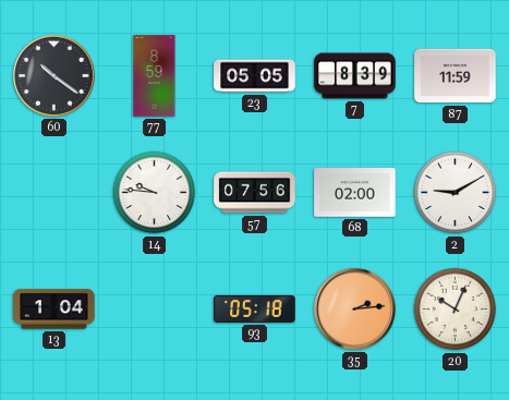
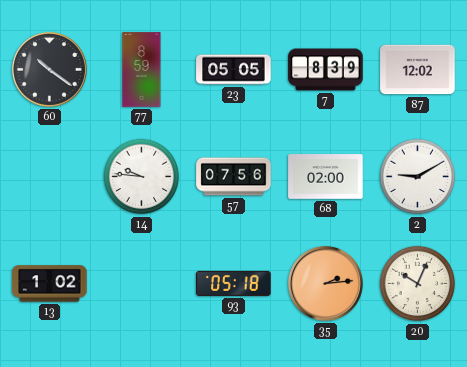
87: 11:59 -> 12:02 (418, 70)
13: 1:04 -> 1:02 (50, 284)
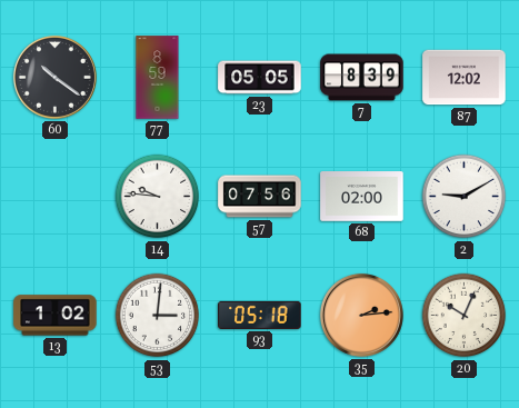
53: none -> 3:01 (158, 316)
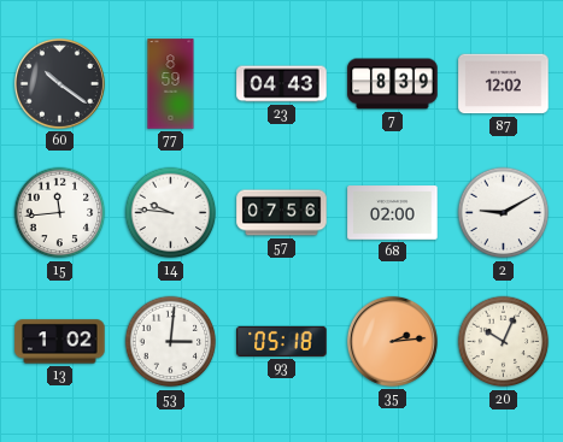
23: 05:05 -> 04:43 (282, 84)
15: none -> 11:44 (60, 213)
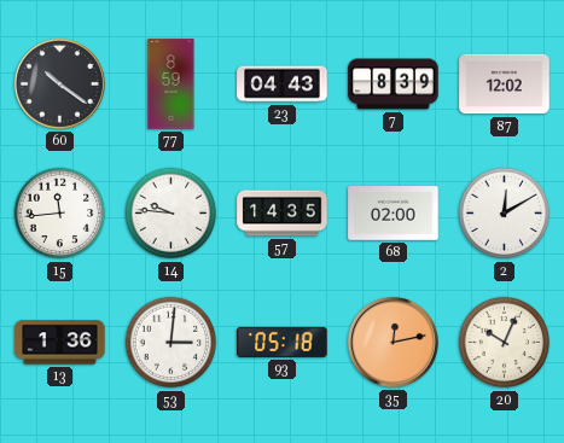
57: 07:56 -> 14:35 (283, 214)
2: 9:10 -> 12:10 (505, 214)
13: 1:02 -> 1:36 (60, 343)
35: 2:14 -> 12:13 (393, 342)
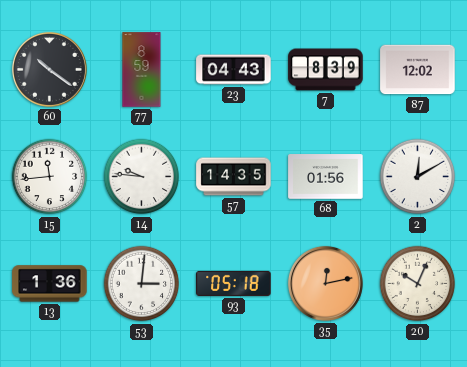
68: 02:00 -> 01:56 (326, 177)
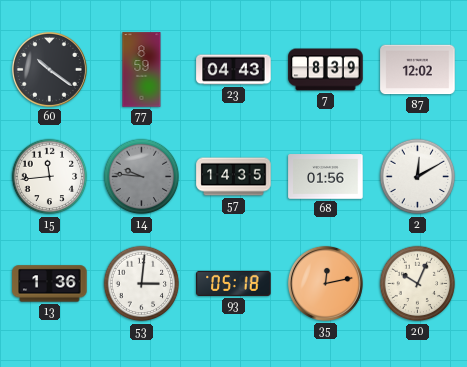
14 dial: white -> grey (142, 177)
